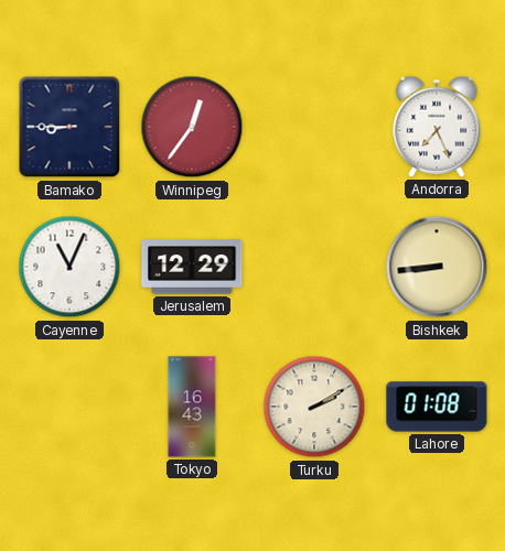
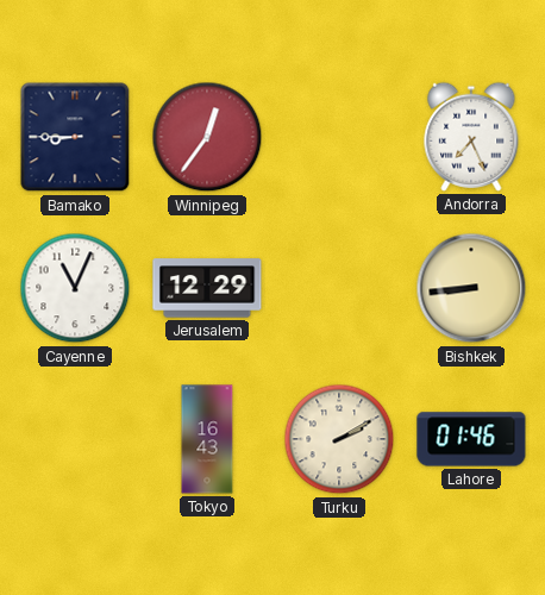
Lahore: 01:08 -> 01:46 (471, 439)
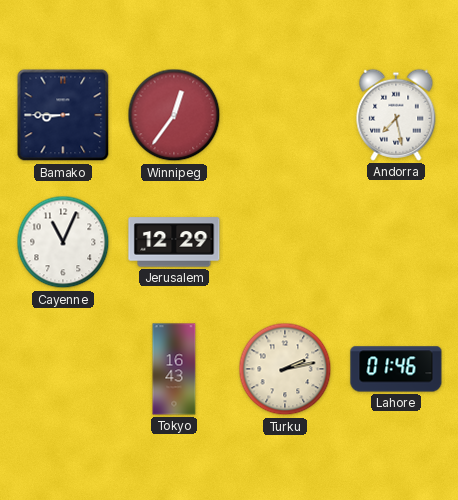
Andorra: 7:26 -> 7:28 (396, 115)
Bishkek: 8:44 -> none (471, 288)
Turku: 2:10 -> 2:13 (285, 369)
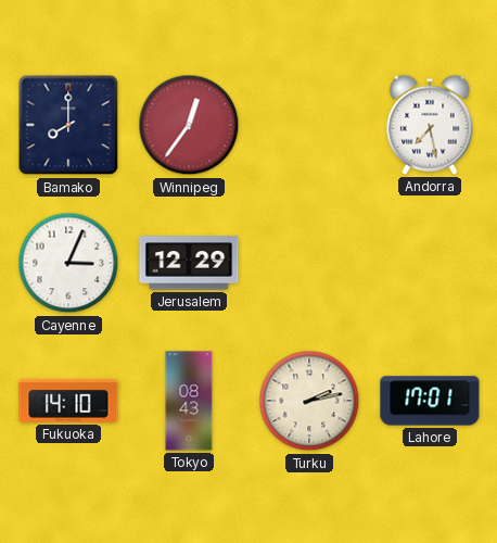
Bamako: 8:45 -> 8:00 (68, 125)
Cayenne: 11:04 -> 3:04 (68, 263)
Fukuoka: none -> 14:10 (68, 401)
Tokyo: 16:43 -> 08:43 (189, 401)
Lahore: 01:46 -> 17:01 (430, 401)
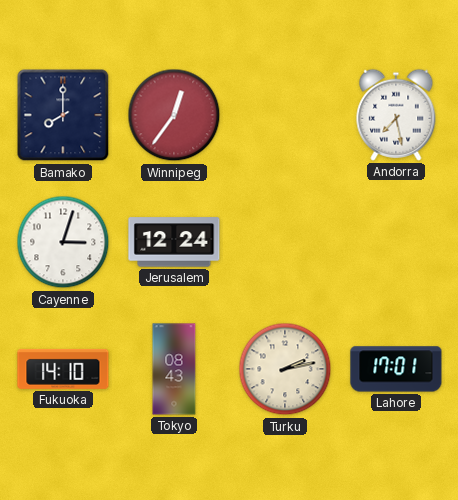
Cayenne: 3:04 -> 3:03 (63, 242)
Jerusalem: 12:29 -> 12:24 (174, 242)
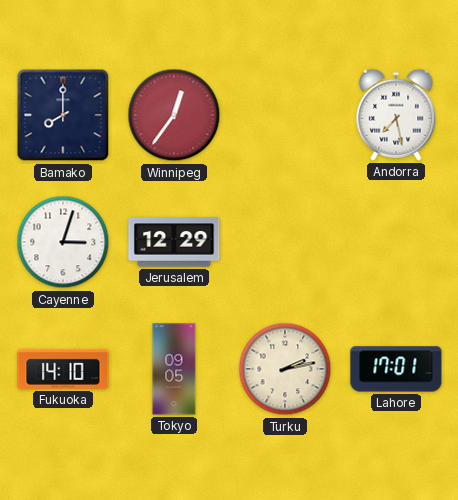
Jerusalem: 12:24 -> 12:29 (174, 242)
Tokyo: 08:43 -> 09:05 (174, 369)
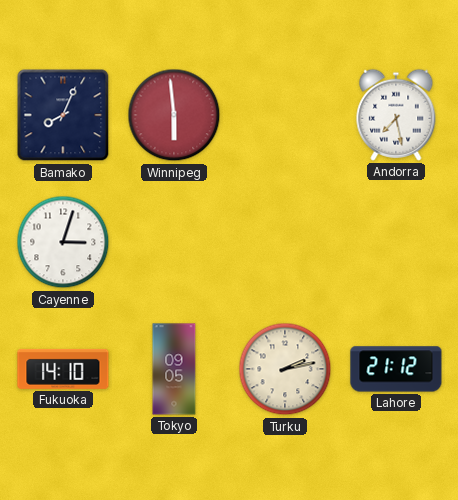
Bamako: 8:00 -> 8:04 (63, 115)
Winnipeg: 12:36 -> 5:59 (174, 115)
Jerusalem: 12:29 -> none (174, 242)
Lahore: 17:01 -> 21:12 (396, 369)
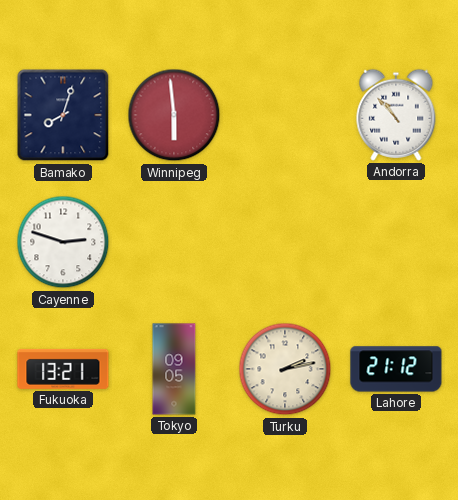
Bamako: 8:04 -> 8:03 (63, 115)
Andorra: 7:28 -> 10:53 (396, 115)
Cayenne: 3:03 -> 2:48 (63, 242)
Fukuoka: 14:10 -> 13:21 (63, 369)
